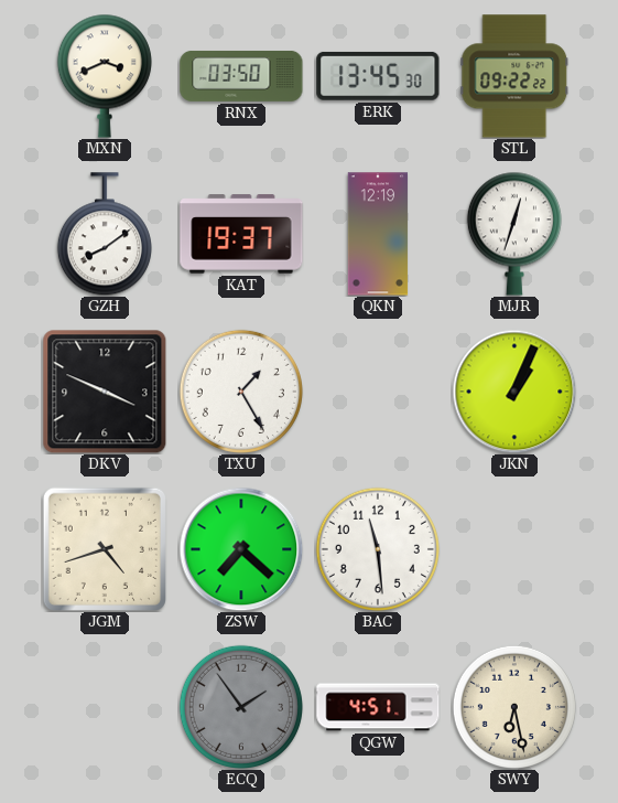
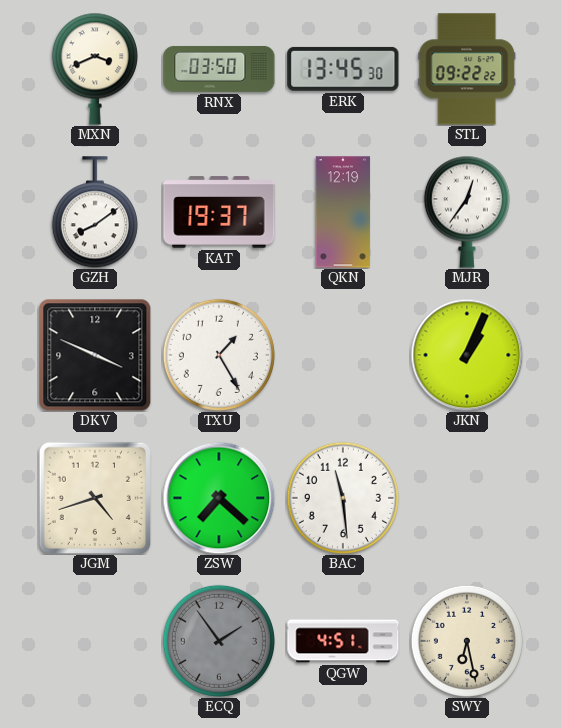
MJR: 12:33 -> 12:36 (467, 212)
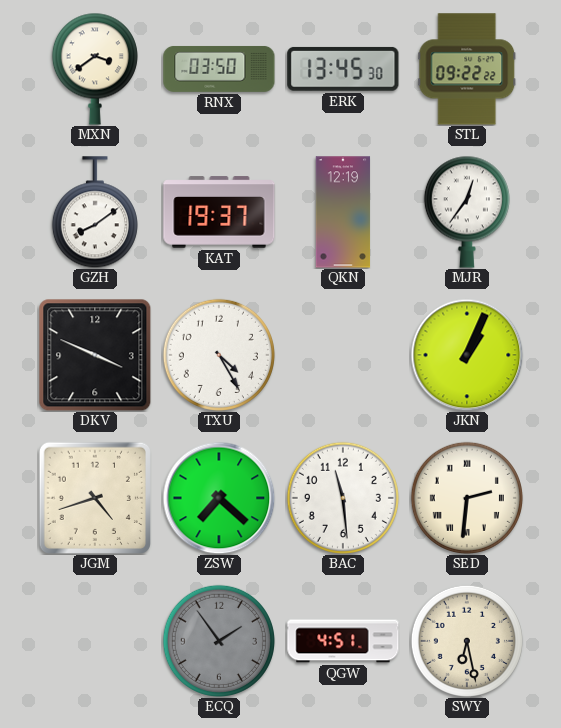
MXN: 3:41 -> 3:39 (95, 69)
TXU: 1:25 -> 4:25 (219, 355)
SED: none -> 2:31 (467, 498)
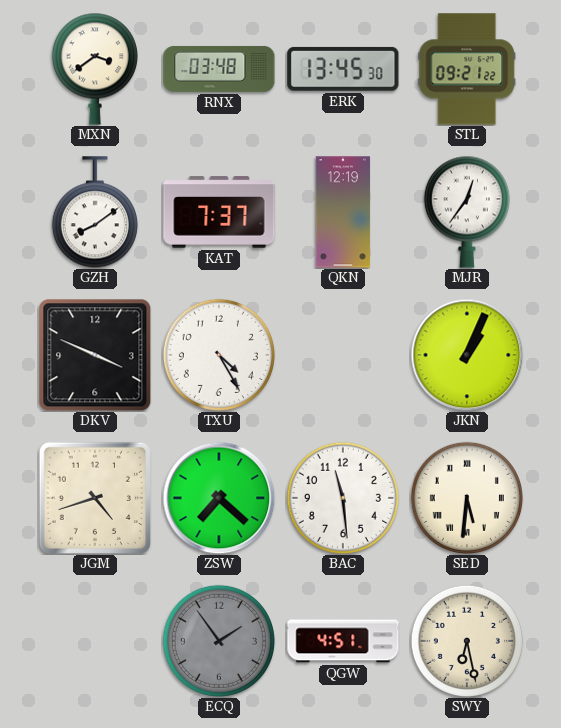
RNX: 03:50 -> 03:48 (219, 69)
STL: 09:22 -> 09:21 (467, 69)
KAT: 19:37 -> 7:37 (219, 212)
SED: 2:31 -> 5:31 (467, 498)
